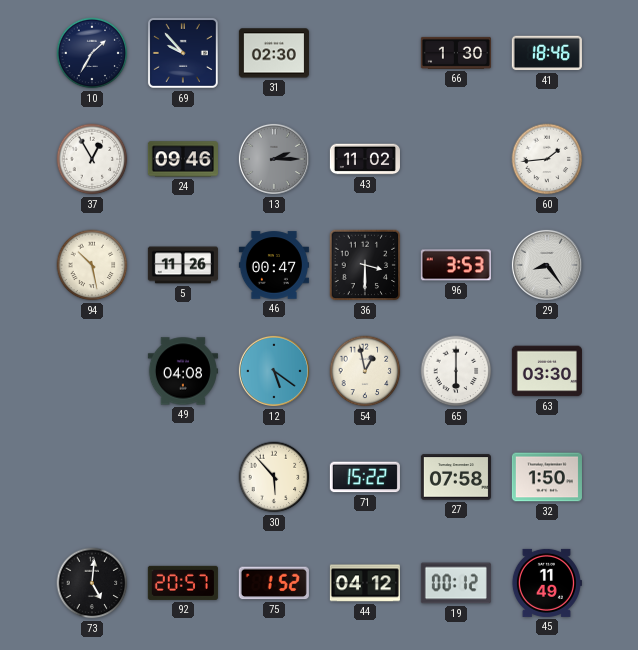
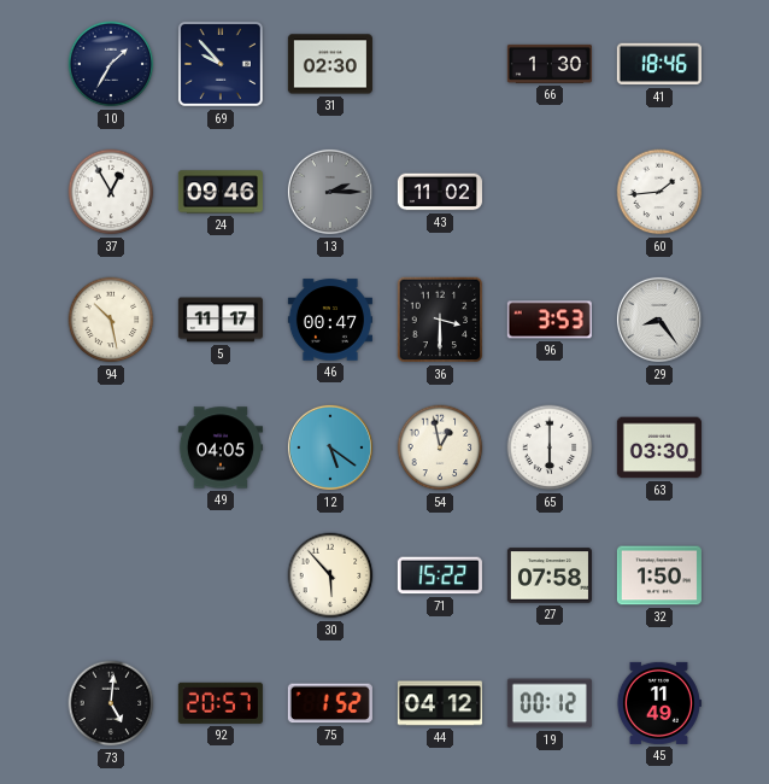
5: 11:26 -> 11:17 (221, 320)
49: 04:08 -> 04:05 (221, 447)
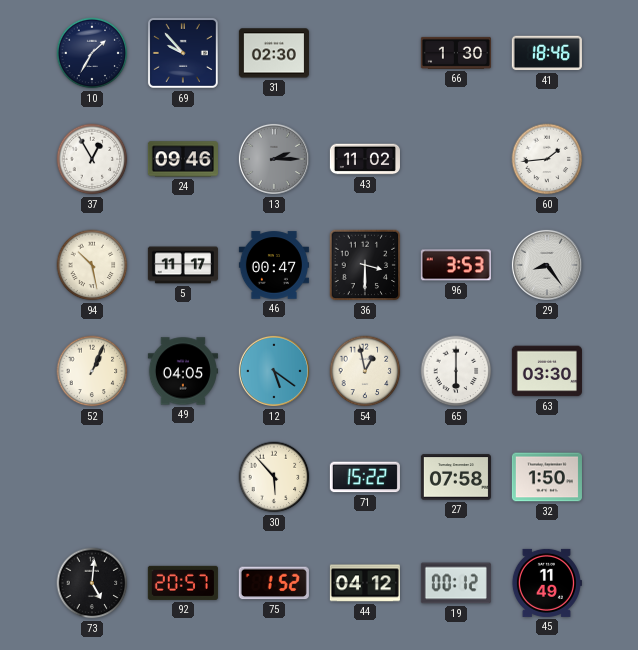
52: none -> 1:04 (92, 371)
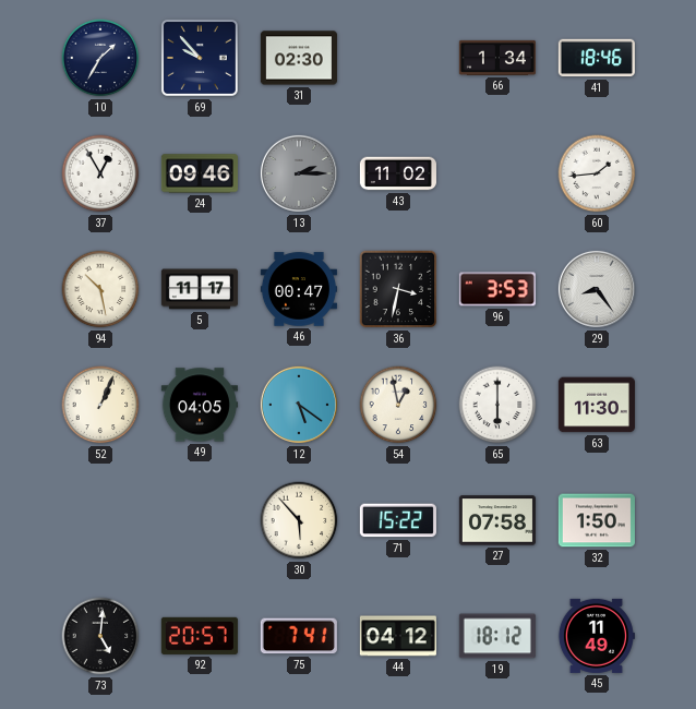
66: 1:30 -> 1:34 (497, 58)
36: 3:30 -> 3:32 (398, 289)
63: 03:30 -> 11:30 (597, 405)
75: 1:52 -> 7:41 (299, 636)
19: 00:12 -> 18:12 (497, 636)
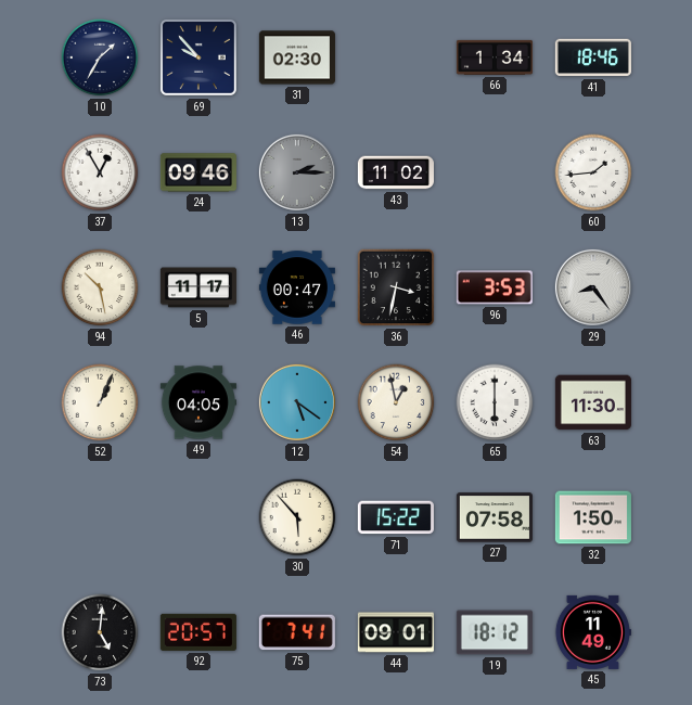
44: 04:12 -> 09:01 (396, 632)
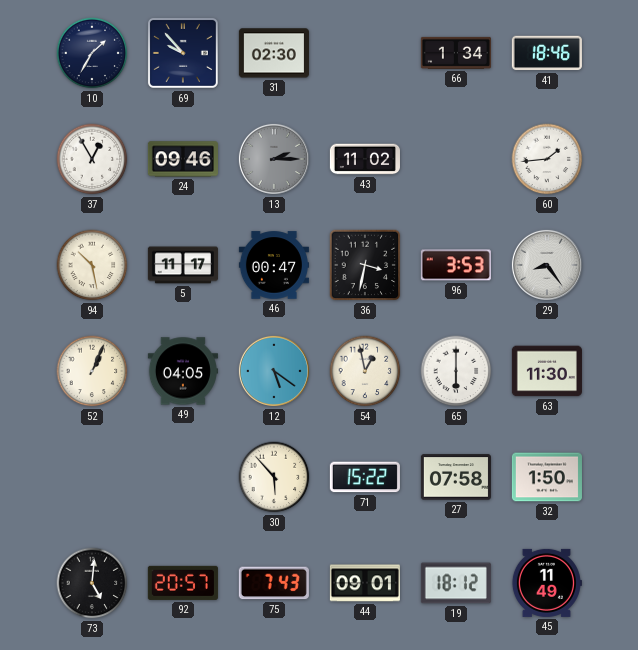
75: 7:41 -> 7:43 (274, 583)
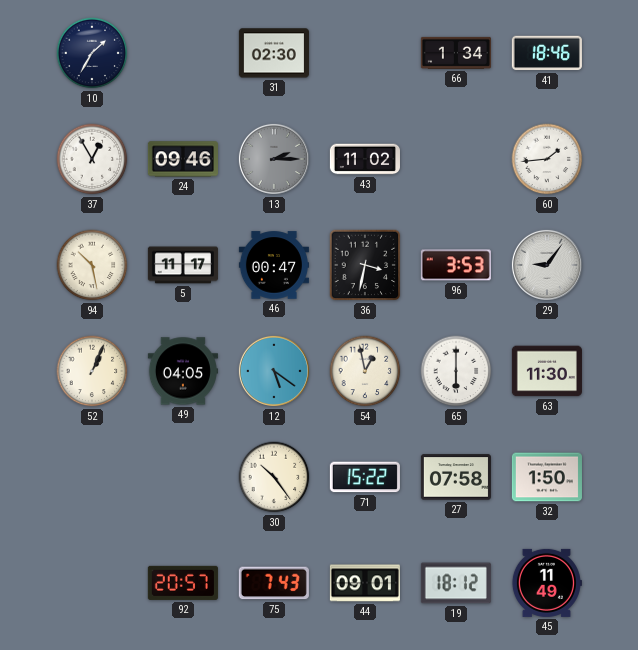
69: 9:53 -> none (183, 53)
29: 8:24 -> 9:06 (547, 265)
30: 5:53 -> 10:24 (274, 477)
73: 5:01 -> none (92, 583)
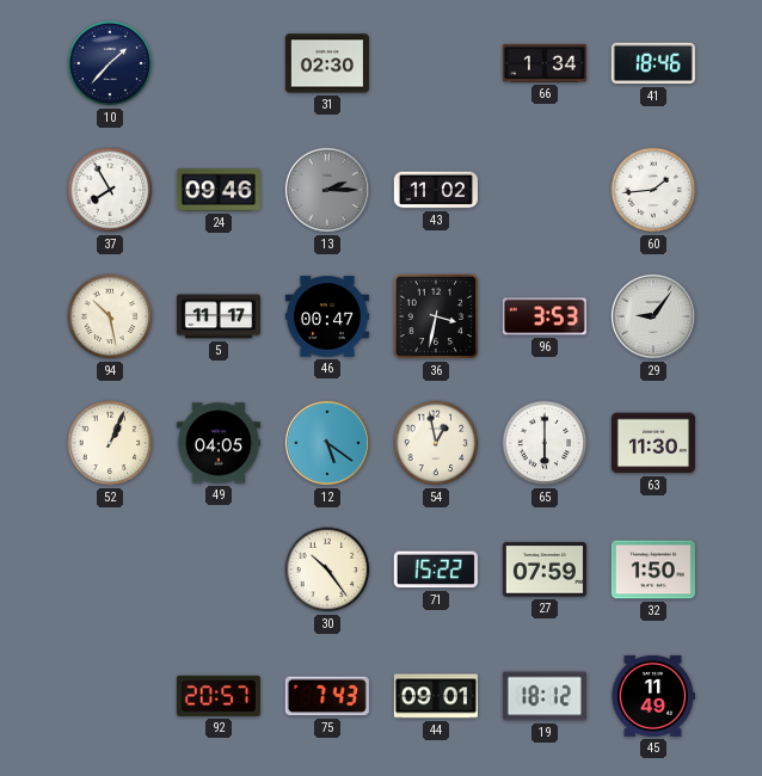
10: 1:35 -> 1:37 (110, 63)
37: 12:55 -> 7:55 (110, 190)
27: 07:58 -> 07:59 (545, 569)
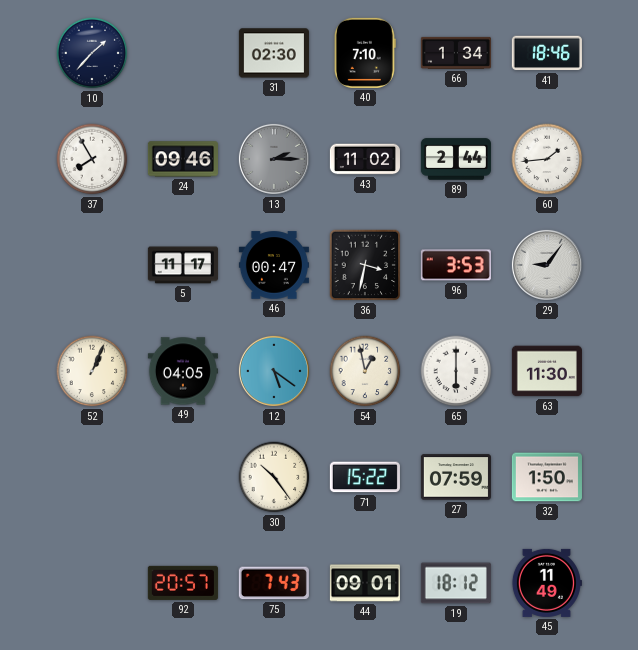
40: none -> 7:10 (365, 53)
89: none -> 2:44 (456, 159)
94: 10:28 -> none (110, 316)
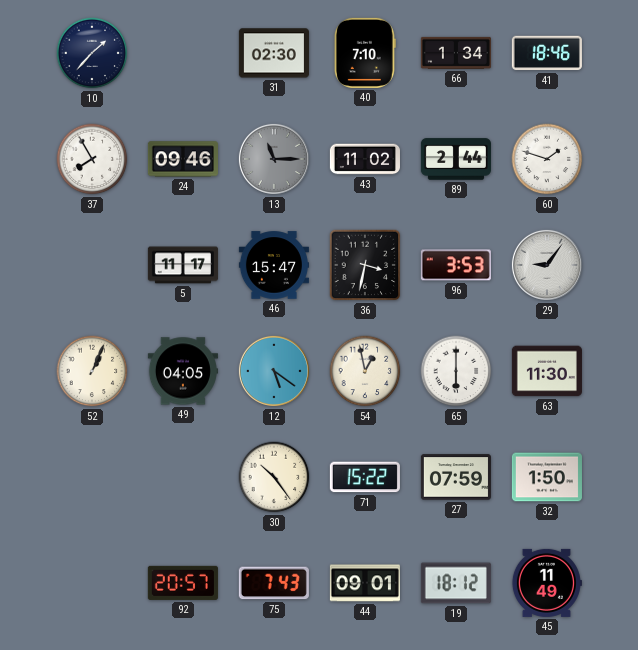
13: 2:15 -> 11:15 (274, 159)
60: 1:44 -> 1:48 (547, 159)
46: 00:47 -> 15:47 (274, 265)
